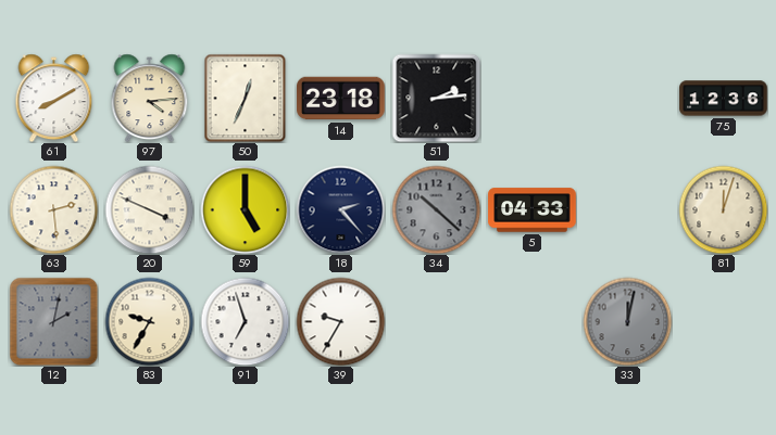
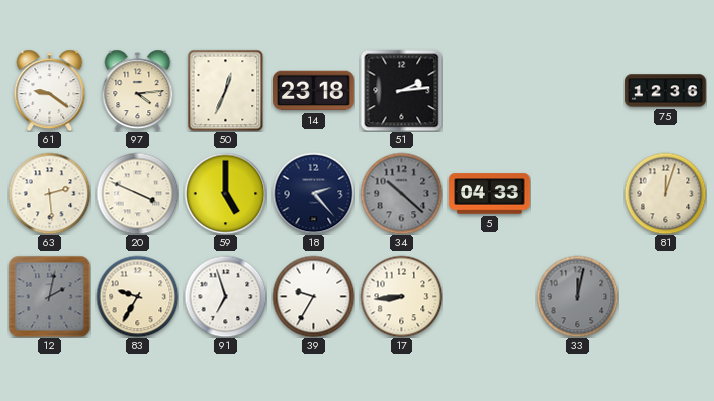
61: 8:10 -> 9:21 (50, 90)
17: none -> 8:44 (401, 296)
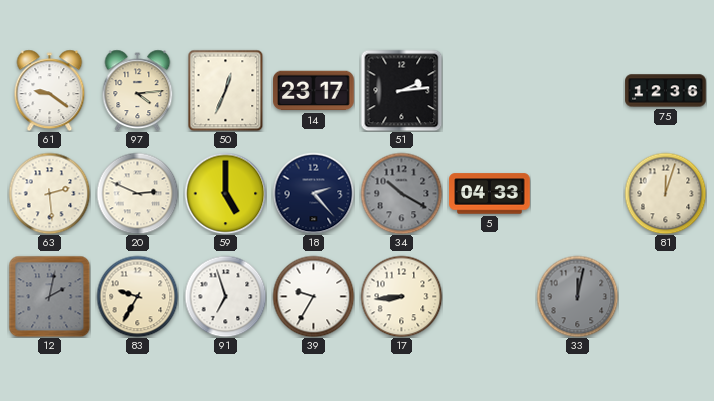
14: 23:18 -> 23:17 (314, 91)
20: 3:49 -> 2:49 (137, 193)
34: 10:22 -> 10:20 (401, 193)
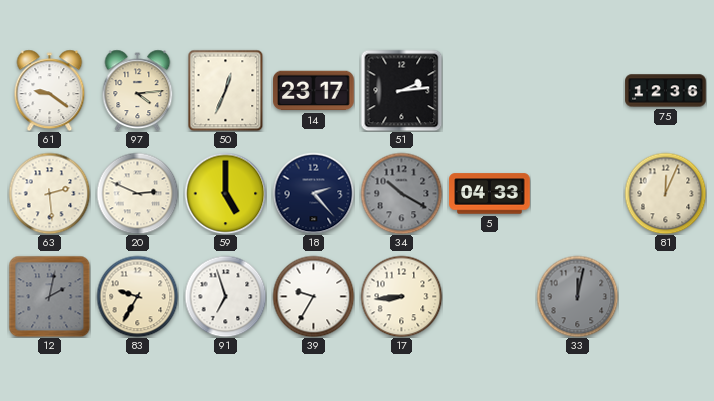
81: 12:03 -> 12:04 (665, 193)
